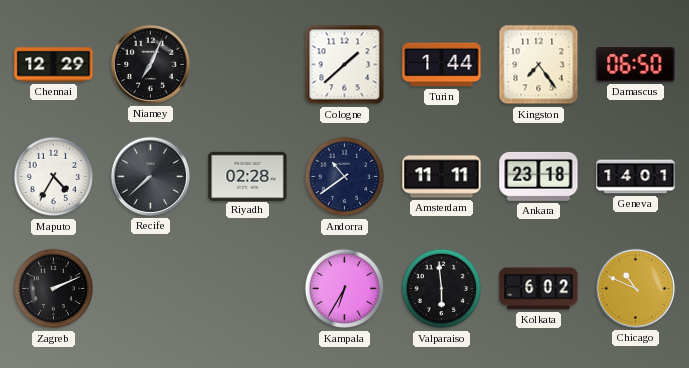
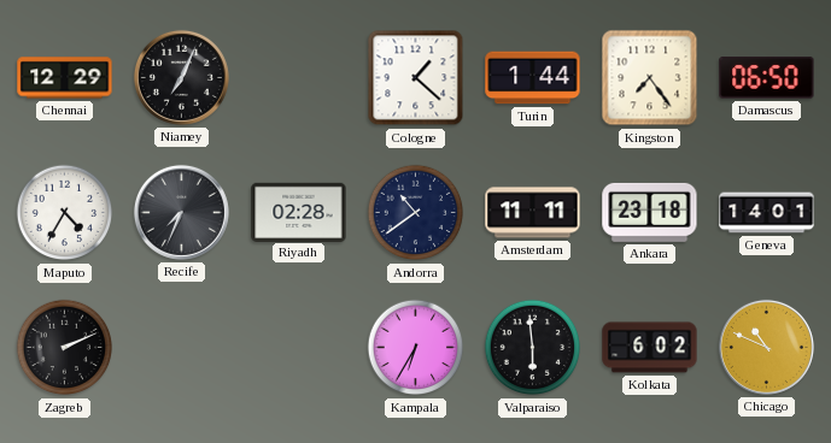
Cologne: 1:38 -> 1:22 (416, 78)
Recife: 7:38 -> 7:34 (181, 212)
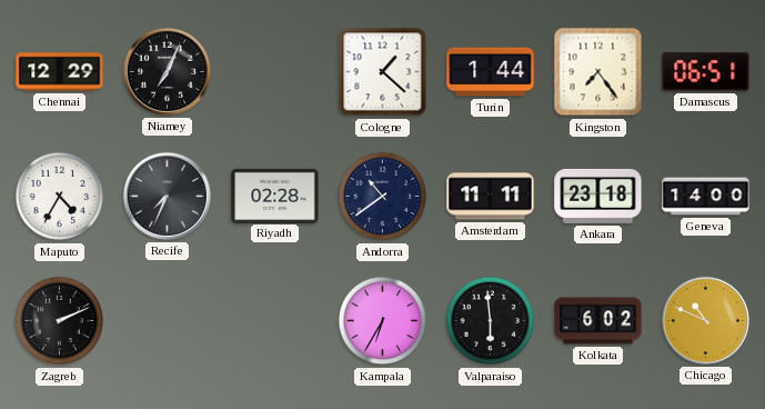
Damascus: 06:50 -> 06:51 (706, 72)
Geneva: 14:01 -> 14:00 (706, 197)
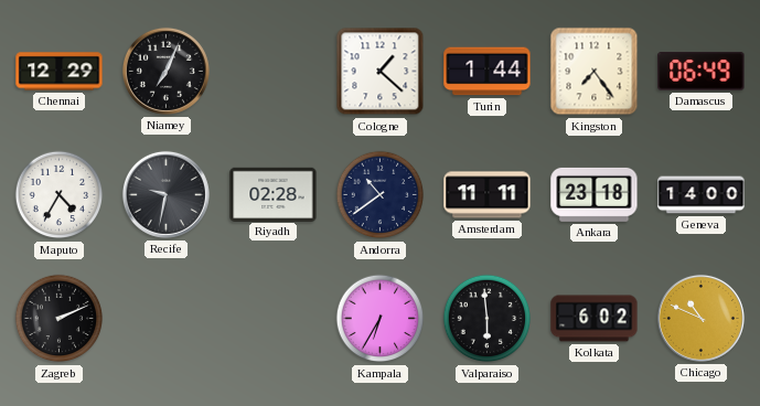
Damascus: 06:51 -> 06:49 (702, 72)
Recife: 7:34 -> 9:32 (165, 194)
